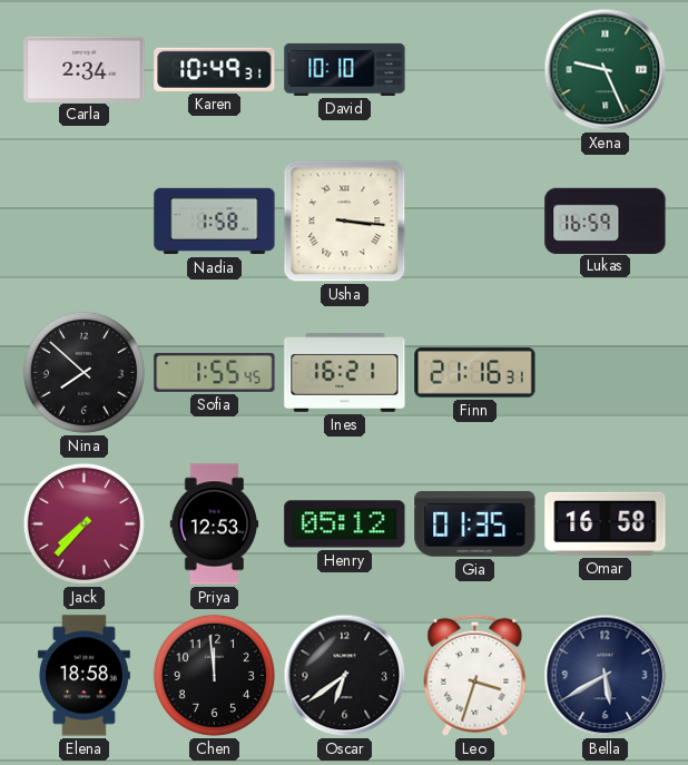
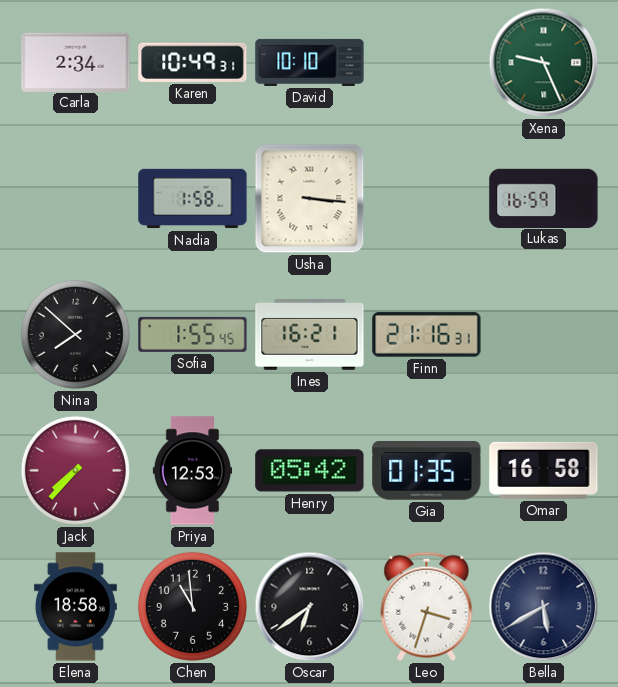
Henry: 05:12 -> 05:42 (310, 471)
Chen: 11:59 -> 10:59 (192, 606)
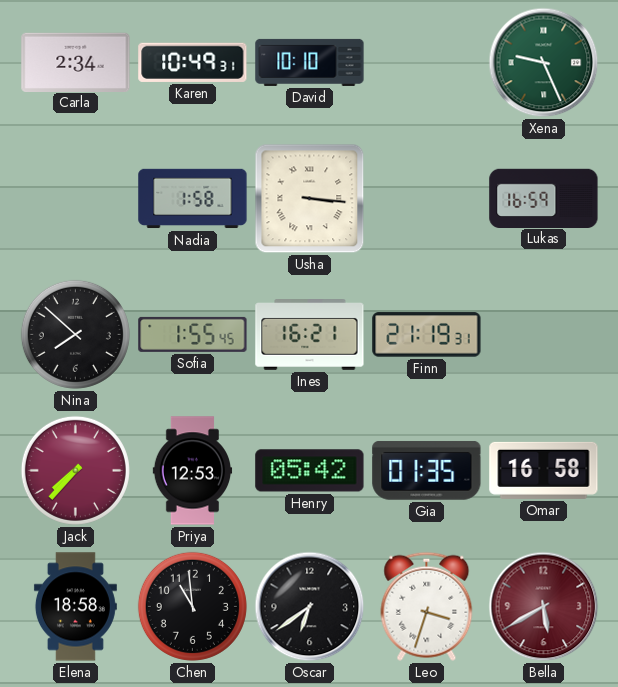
Finn: 21:16 -> 21:19 (427, 335)
Bella dial: navy -> burgundy (544, 607)
